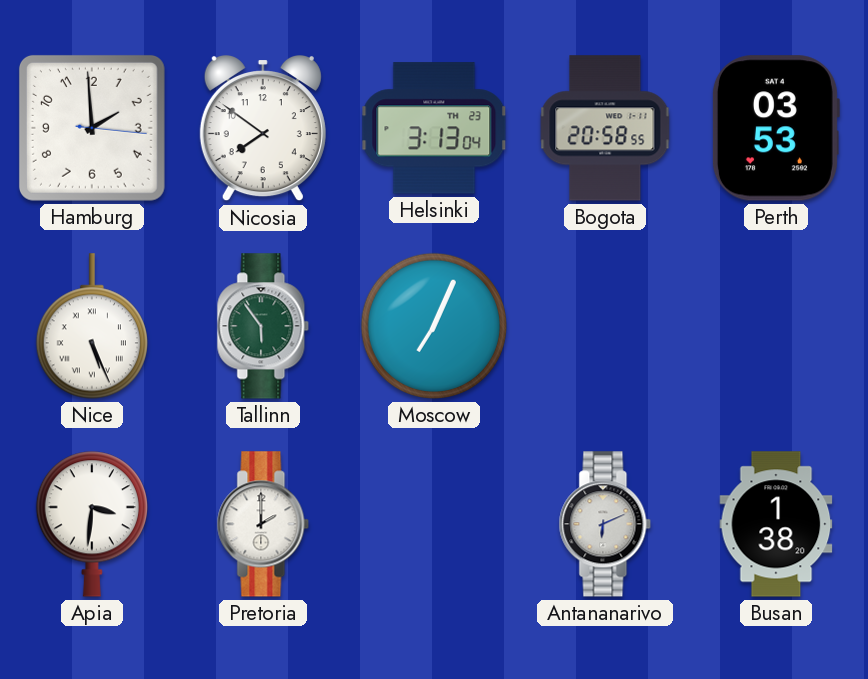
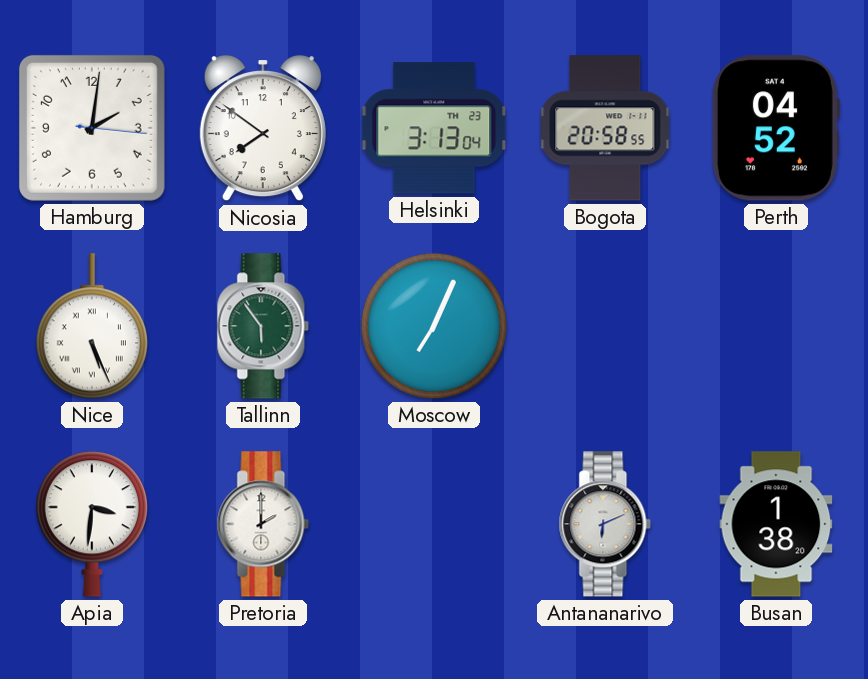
Hamburg: 1:59 -> 2:01 (92, 128)
Perth: 03:53 -> 04:52 (775, 128)
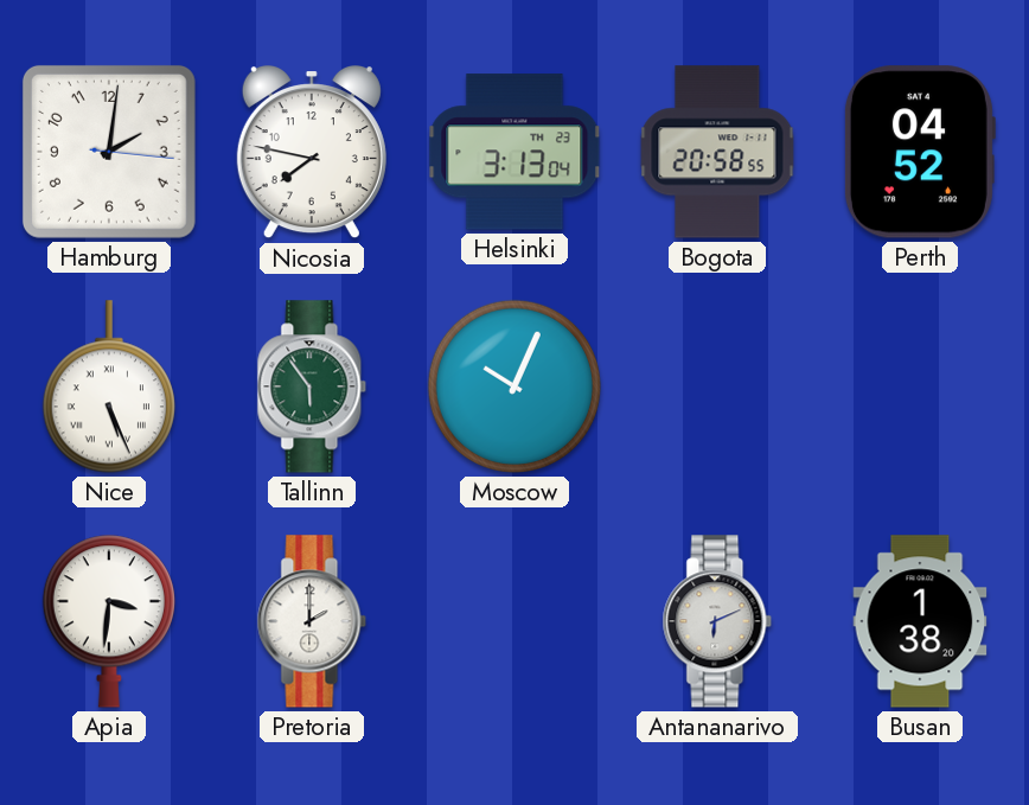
Nicosia: 7:51 -> 7:47 (312, 153)
Moscow: 7:04 -> 10:04 (514, 386)
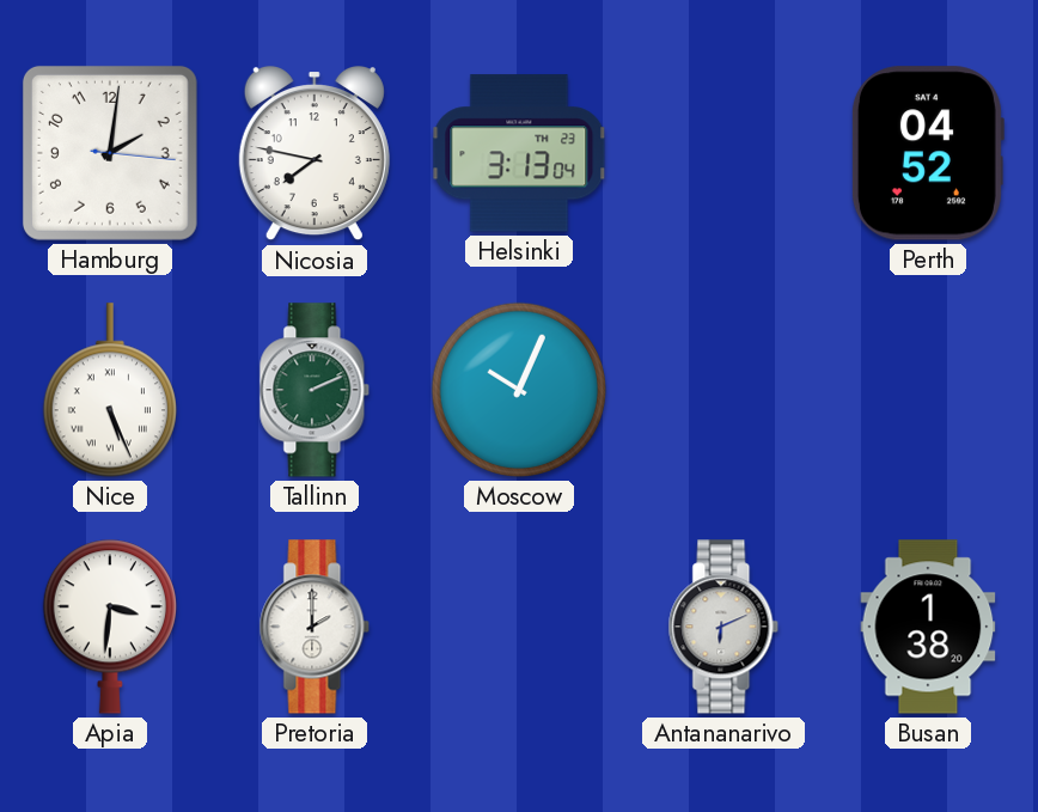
Bogota: 20:58 -> none (717, 152)
Tallinn: 5:54 -> 2:11 (315, 390)
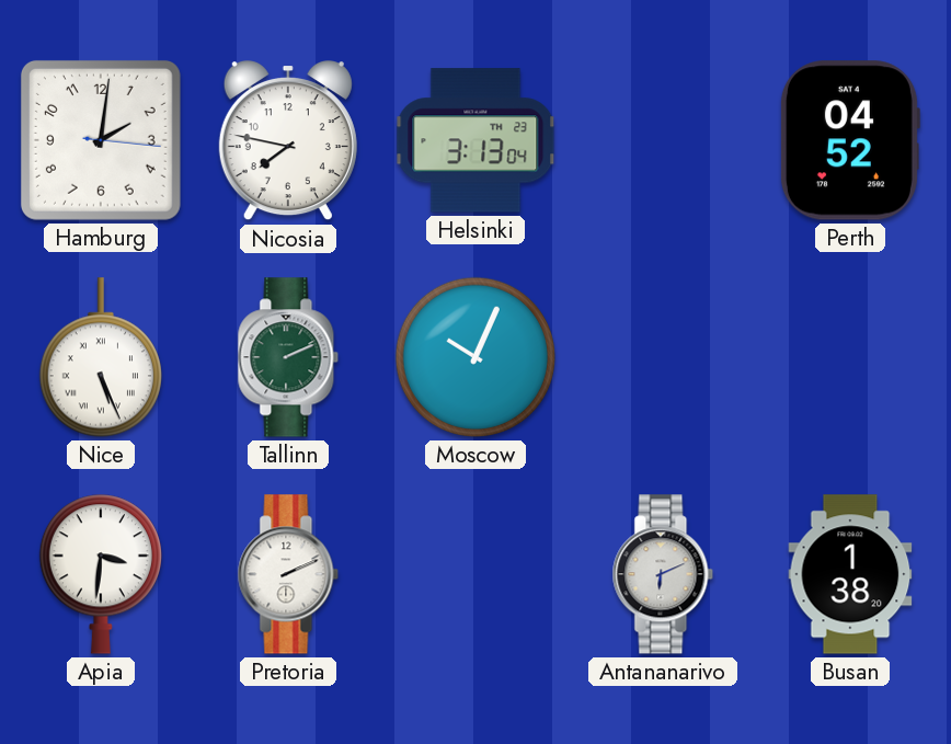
Pretoria: 2:00 -> 2:11 (288, 574)
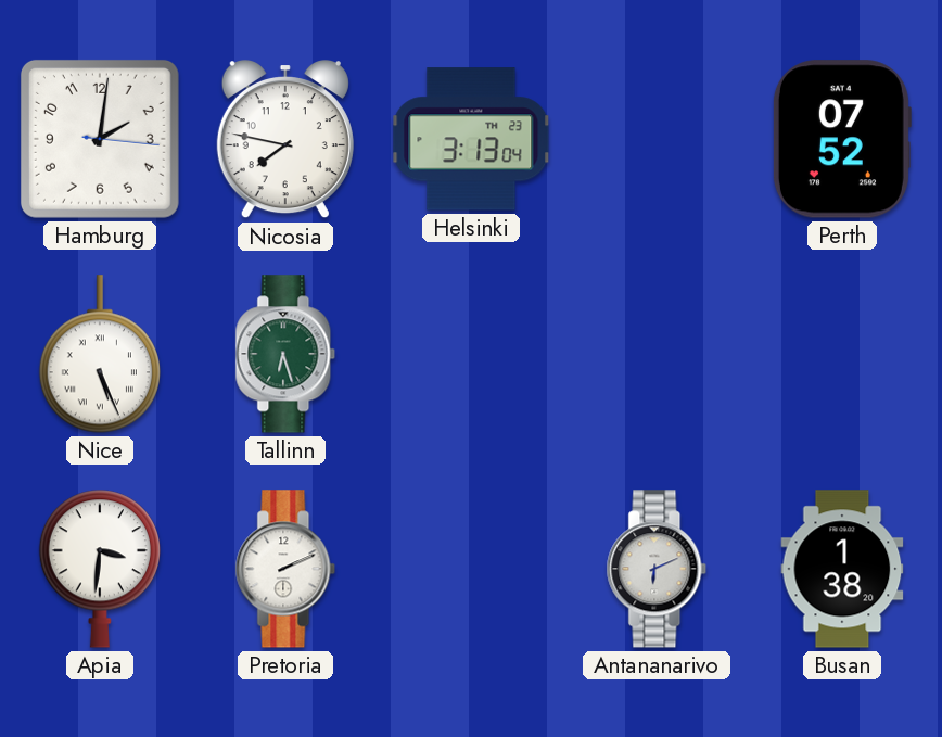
Perth: 04:52 -> 07:52 (841, 139)
Tallinn: 2:11 -> 6:27 (285, 354)
Moscow: 10:04 -> none (475, 357)
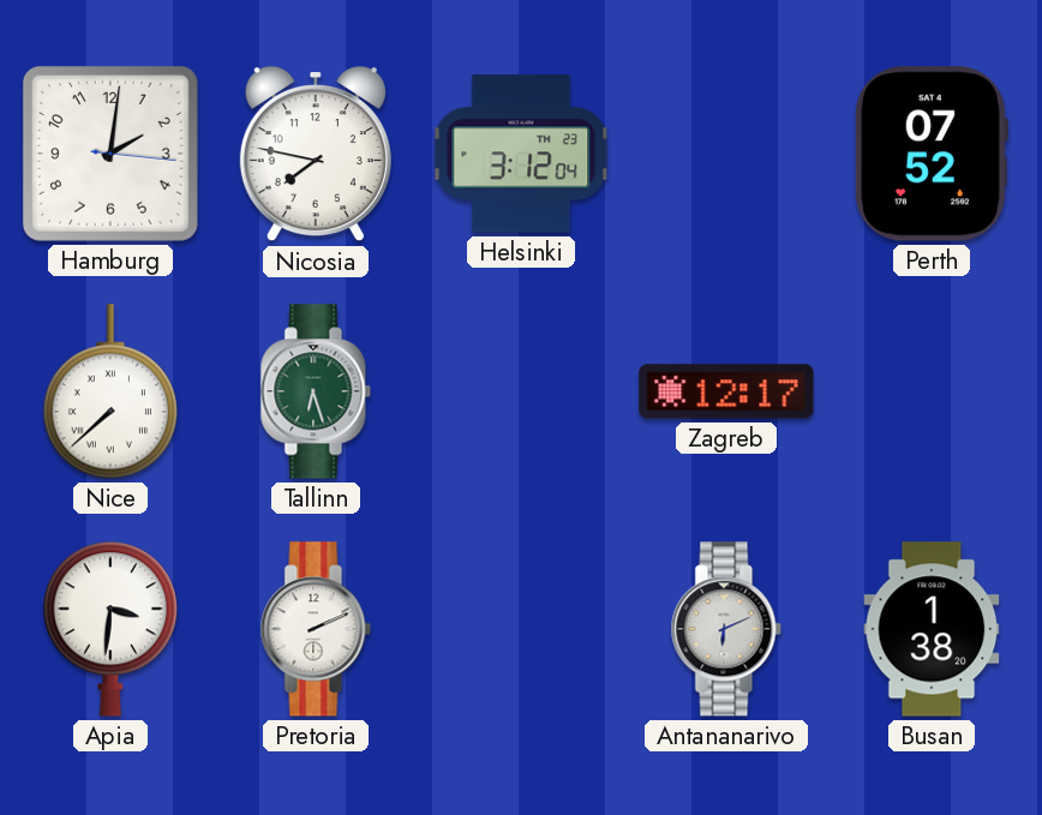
Helsinki: 3:13 -> 3:12 (521, 154)
Nice: 5:26 -> 7:38 (110, 391)
Zagreb: none -> 12:17 (726, 391)
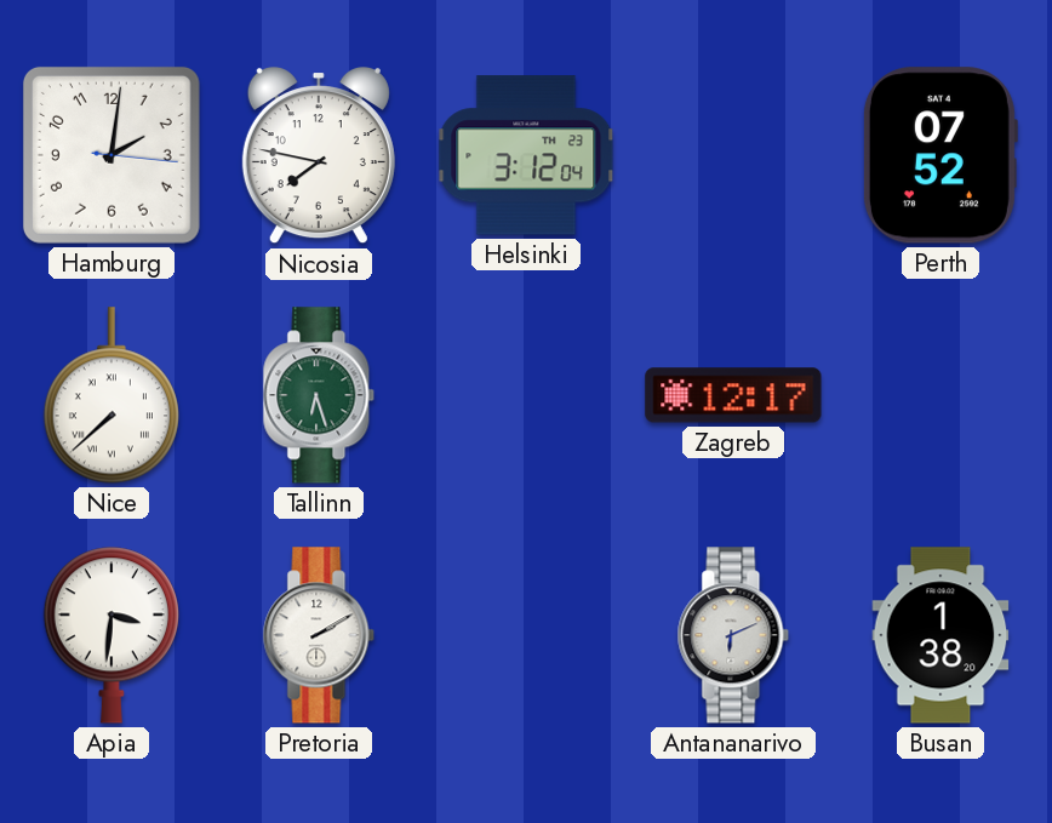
Pretoria: 2:11 -> 2:10 (319, 635)
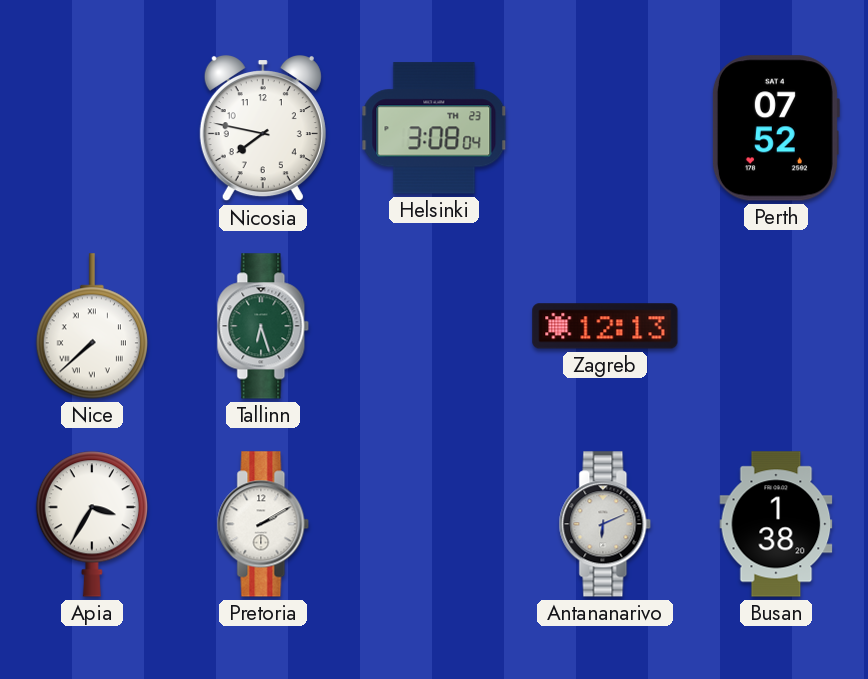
Hamburg: 2:01 -> none (112, 155)
Helsinki: 3:12 -> 3:08 (434, 128)
Zagreb: 12:17 -> 12:13 (605, 326)
Apia: 3:31 -> 3:35 (92, 524)
